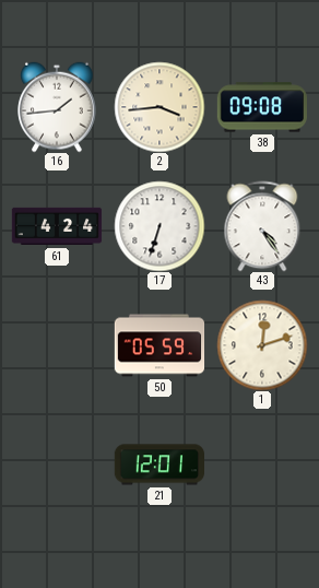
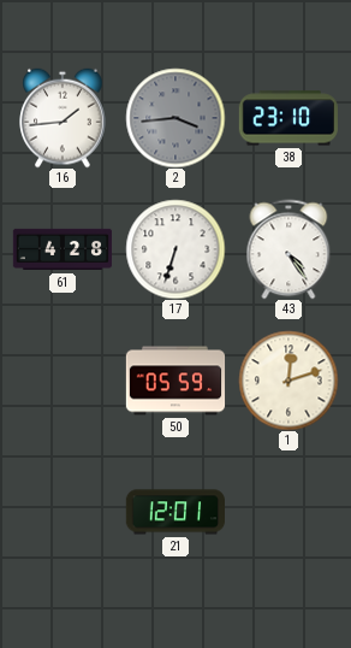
2 dial: cream -> grey (175, 118)
38: 09:08 -> 23:10 (287, 118)
61: 4:24 -> 4:28 (63, 249)
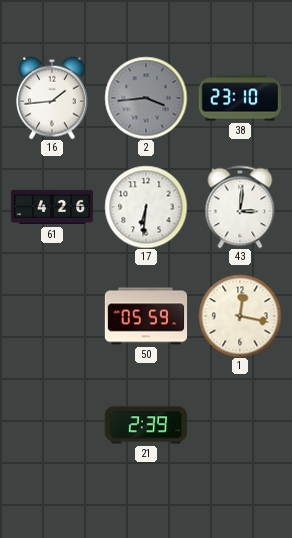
61: 4:28 -> 4:26 (52, 207)
17: 6:33 -> 6:31 (146, 207)
43: 4:24 -> 3:01 (240, 207)
1: 12:12 -> 12:17 (240, 316)
21: 12:01 -> 2:39 (145, 425)
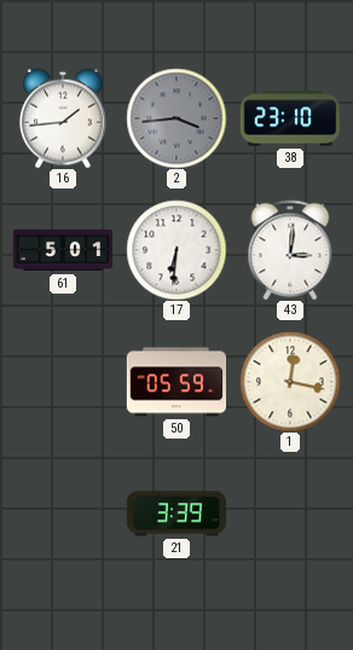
61: 4:26 -> 5:01 (63, 250)
21: 2:39 -> 3:39 (175, 513)
